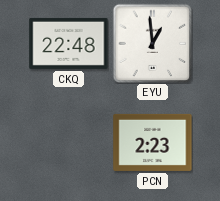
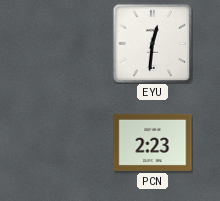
CKQ: 22:48 -> none (69, 43)
EYU: 12:59 -> 12:31 (152, 43)
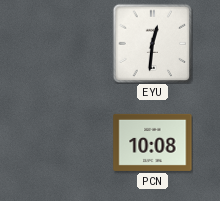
PCN: 2:23 -> 10:08 (153, 142)
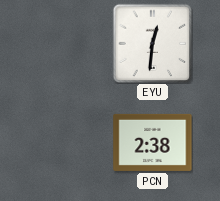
PCN: 10:08 -> 2:38 (153, 142)
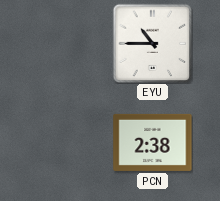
EYU: 12:31 -> 10:45 (152, 43)
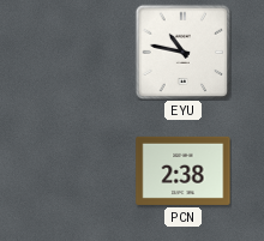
EYU: 10:45 -> 10:47 (182, 52)
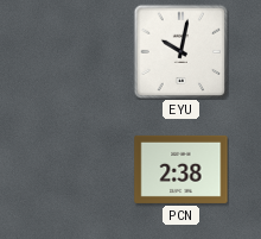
EYU: 10:47 -> 10:02 (180, 51)
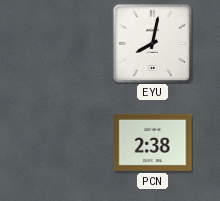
EYU: 10:02 -> 8:02 (152, 43)
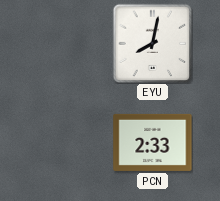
PCN: 2:38 -> 2:33 (153, 142)
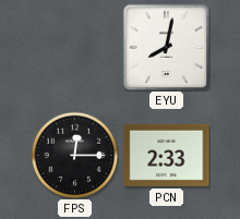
FPS: none -> 12:15 (74, 155)
